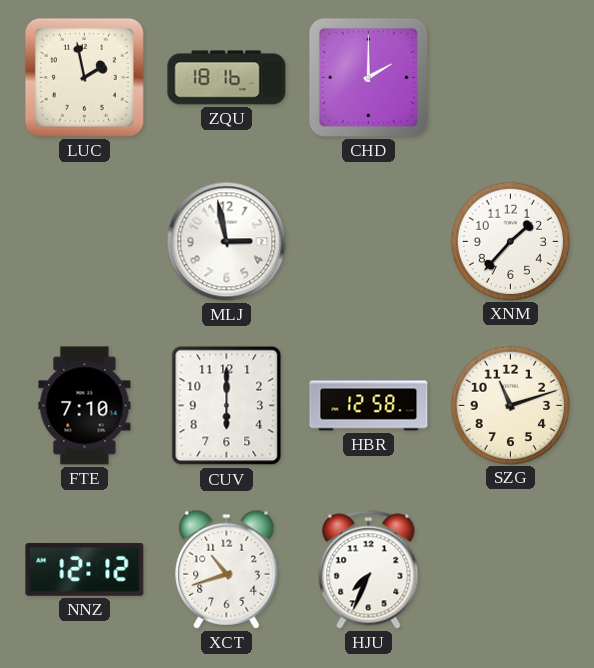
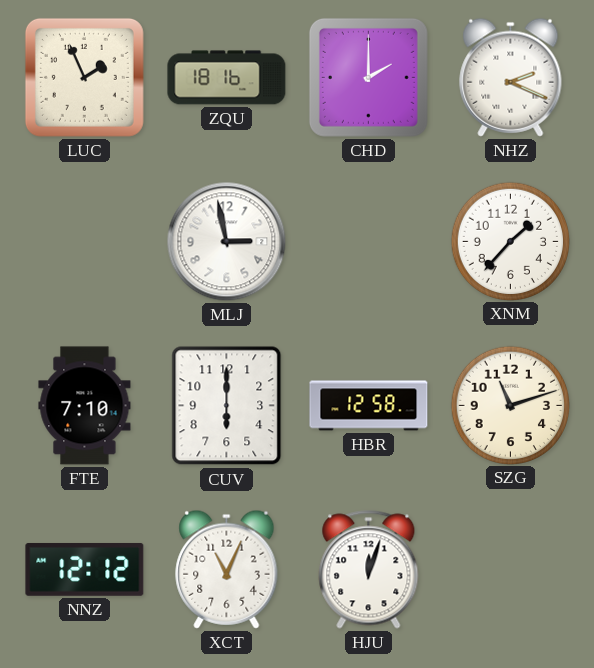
LUC: 1:58 -> 1:56 (84, 77)
NHZ: none -> 2:19 (511, 77)
XCT: 10:42 -> 11:04 (227, 569)
HJU: 7:34 -> 12:03 (369, 570)
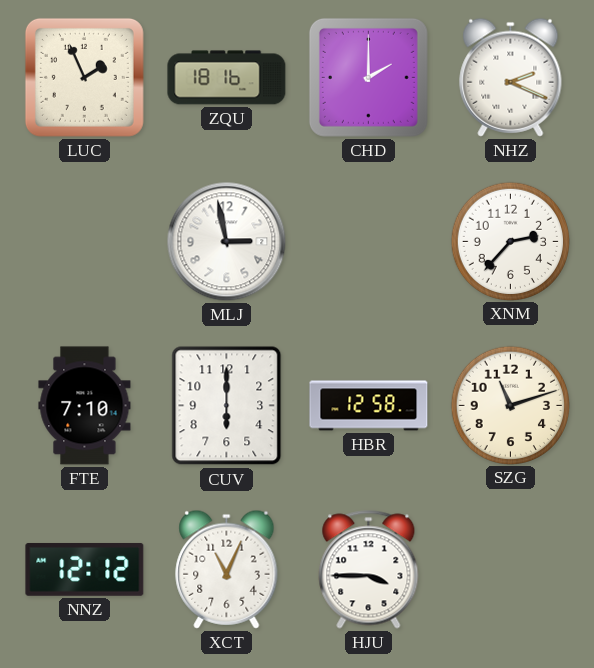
XNM: 1:37 -> 2:37 (510, 241)
HJU: 12:03 -> 3:45 (369, 570)
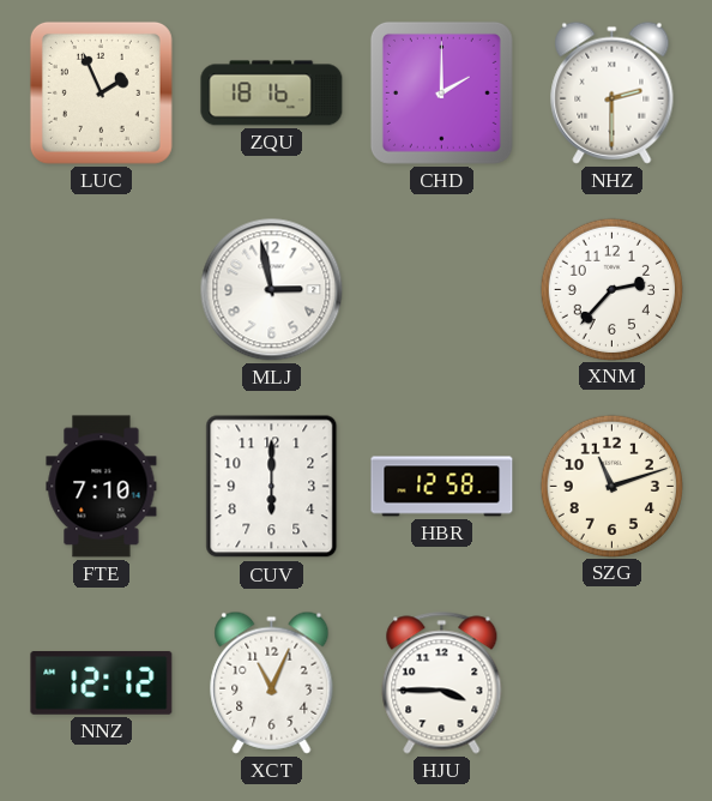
NHZ: 2:19 -> 2:30 (613, 92)
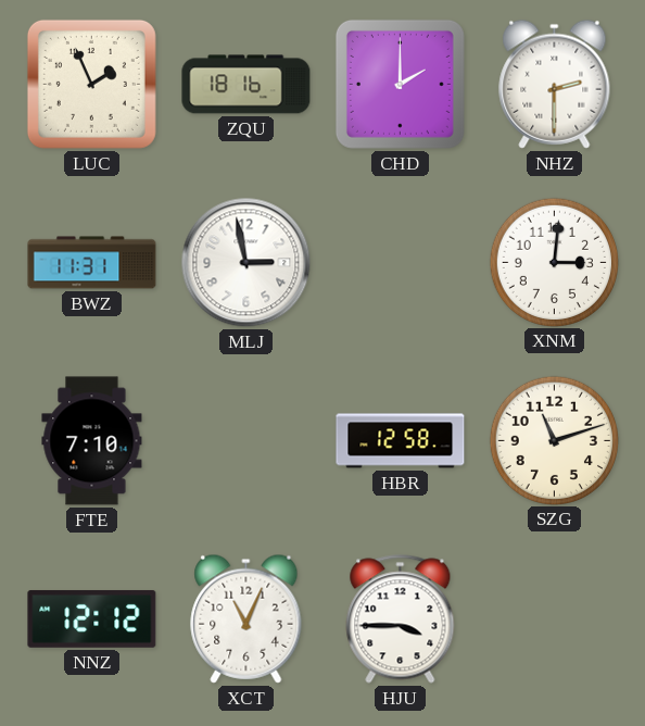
BWZ: none -> 11:31 (92, 263)
XNM: 2:37 -> 3:01 (554, 262)
CUV: 6:00 -> none (272, 487)
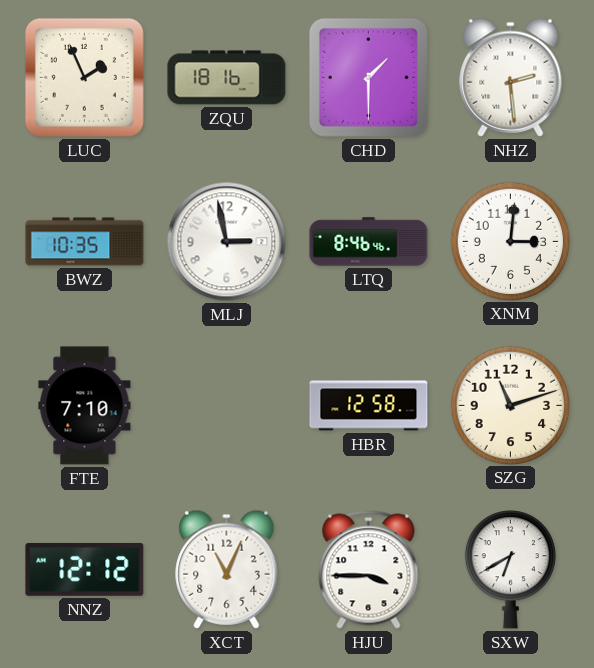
CHD: 2:00 -> 1:30 (368, 77)
NHZ: 2:30 -> 2:29 (511, 77)
BWZ: 11:31 -> 10:35 (85, 242)
LTQ: none -> 8:46 (369, 242)
SXW: none -> 6:40 (510, 570)
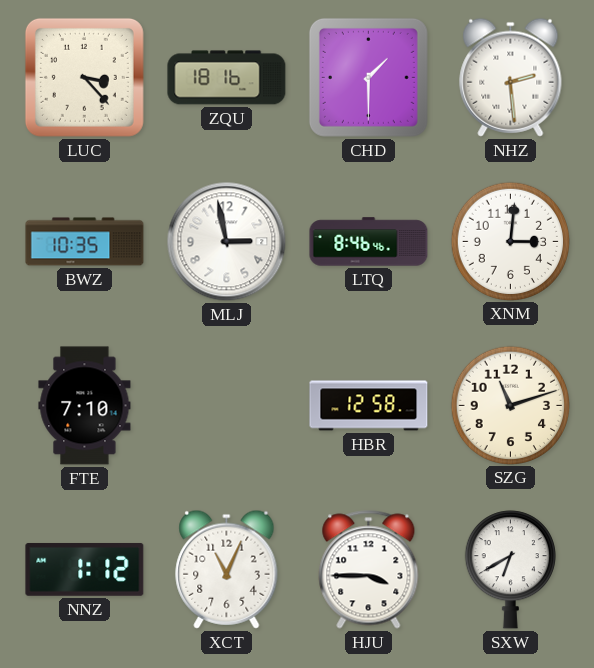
LUC: 1:56 -> 3:23 (84, 77)
NNZ: 12:12 -> 1:12 (85, 569)
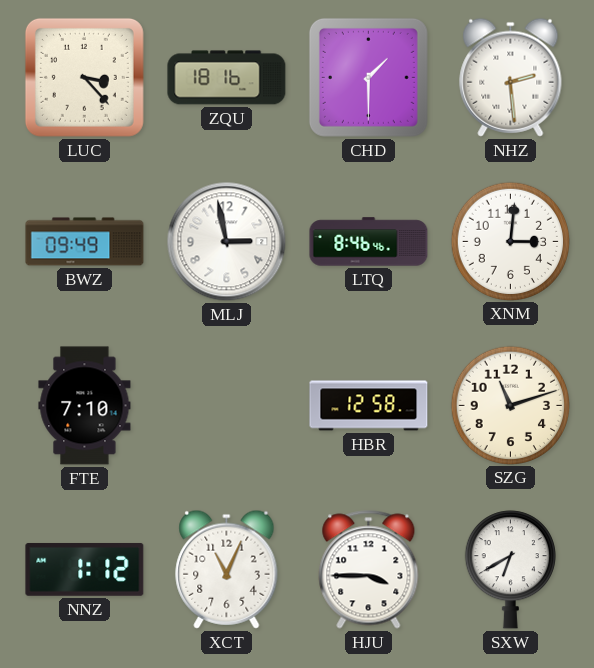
BWZ: 10:35 -> 09:49 (85, 242)
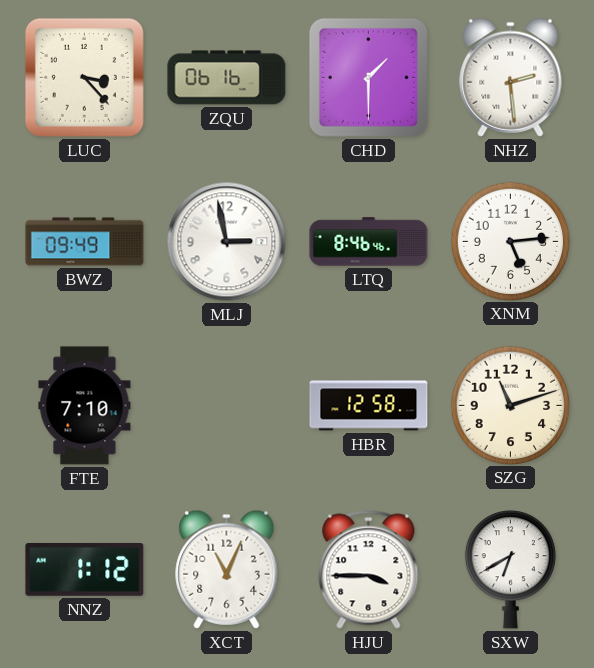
ZQU: 18:16 -> 06:16 (227, 78)
XNM: 3:01 -> 5:14 (510, 241)
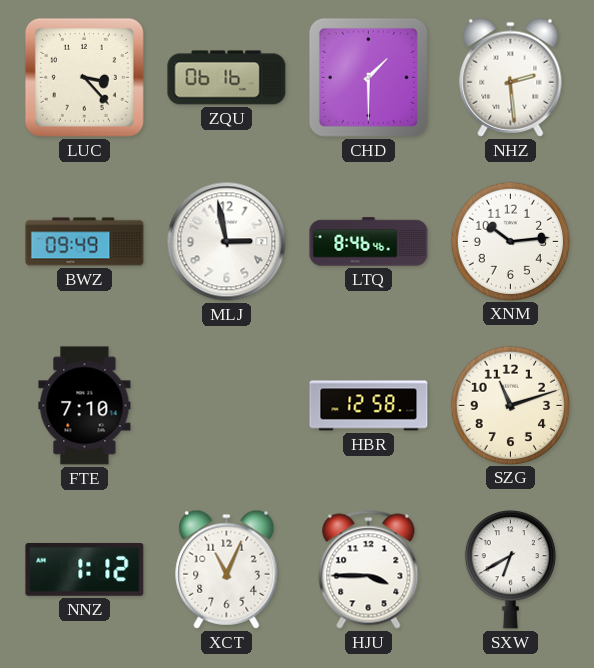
XNM: 5:14 -> 10:14 (510, 241)
